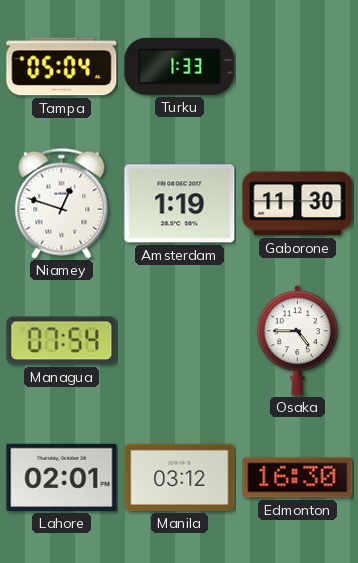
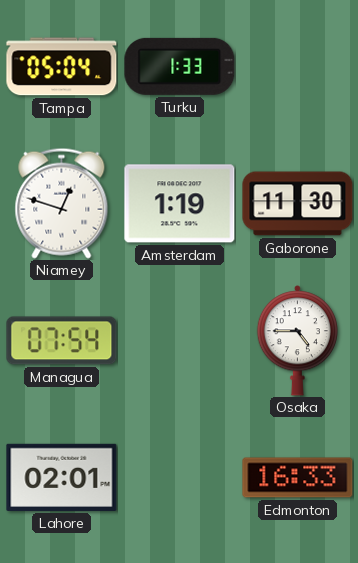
Manila: 03:12 -> none (180, 477)
Edmonton: 16:30 -> 16:33 (298, 478)
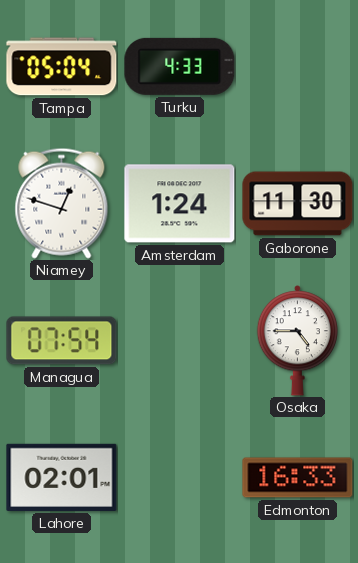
Turku: 1:33 -> 4:33 (180, 66)
Amsterdam: 1:19 -> 1:24 (180, 204)
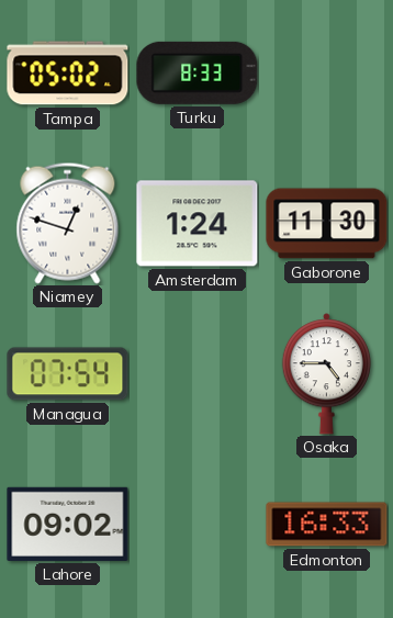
Tampa: 05:04 -> 05:02 (68, 74)
Turku: 4:33 -> 8:33 (198, 72)
Lahore: 02:01 -> 09:02 (68, 524)
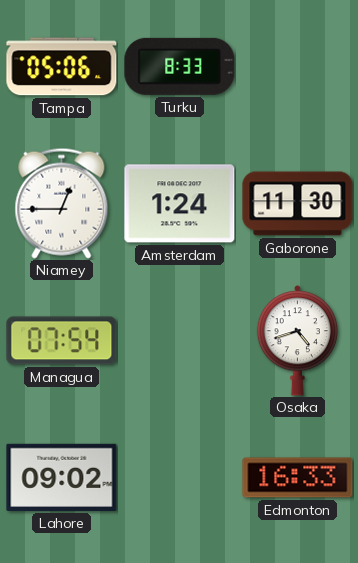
Tampa: 05:02 -> 05:06 (62, 67)
Niamey: 12:48 -> 12:45 (62, 203)
Osaka: 4:45 -> 4:42 (297, 341)
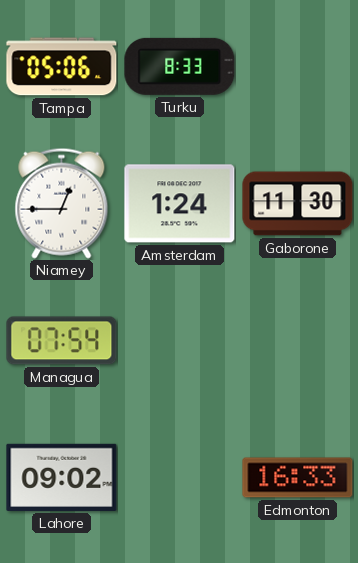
Osaka: 4:42 -> none (297, 341)
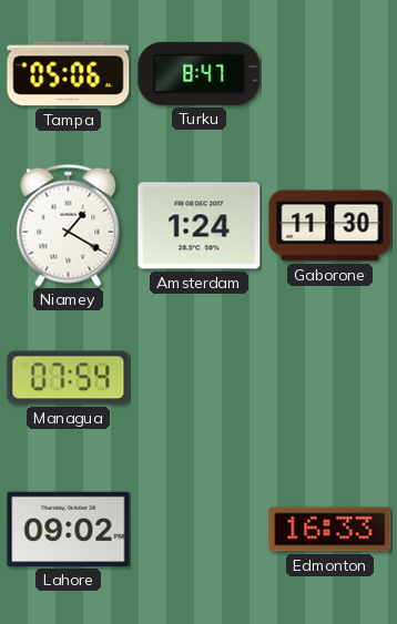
Turku: 8:33 -> 8:47 (200, 73)
Niamey: 12:45 -> 1:20 (69, 225)
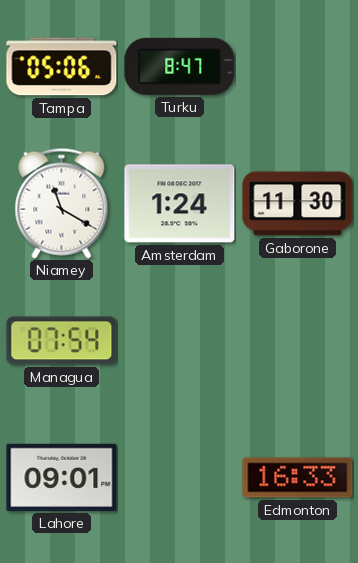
Niamey: 1:20 -> 11:20 (62, 203)
Lahore: 09:02 -> 09:01 (62, 477)
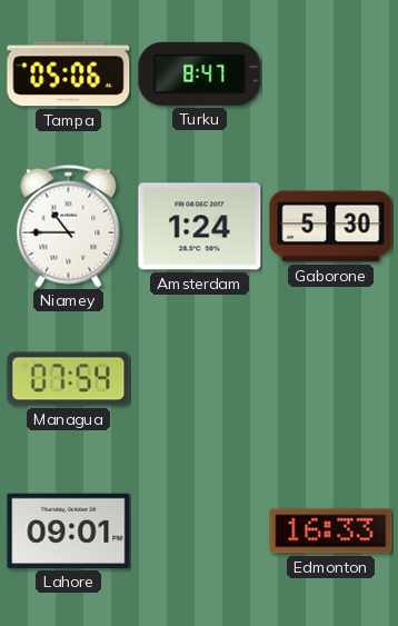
Niamey: 11:20 -> 10:45 (69, 226)
Gaborone: 11:30 -> 5:30 (331, 227)
